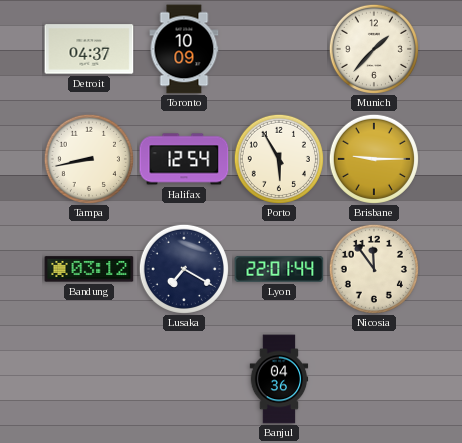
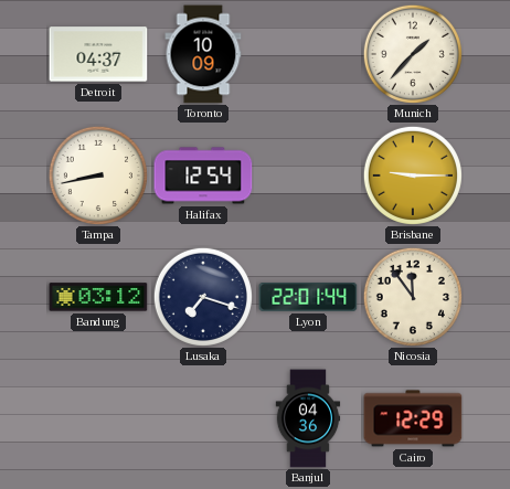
Porto: 5:55 -> none (279, 159)
Lusaka: 7:20 -> 7:18 (203, 297)
Cairo: none -> 12:29 (413, 418)
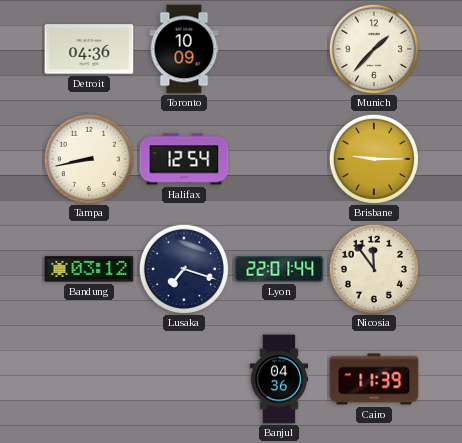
Detroit: 04:37 -> 04:36 (89, 49)
Cairo: 12:29 -> 11:39 (374, 379)
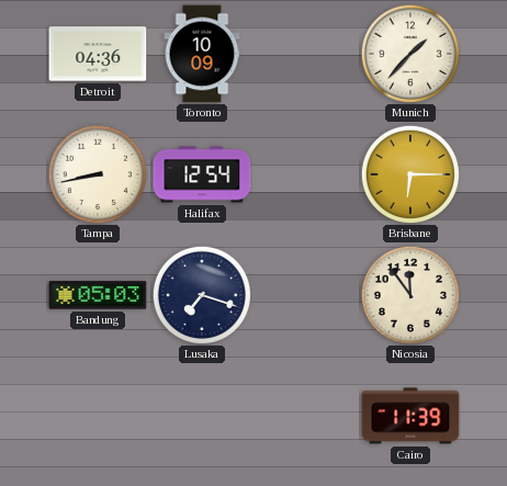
Brisbane: 9:15 -> 6:15 (410, 174)
Bandung: 03:12 -> 05:03 (98, 295)
Lyon: 22:01 -> none (279, 269)
Banjul: 04:36 -> none (279, 379)
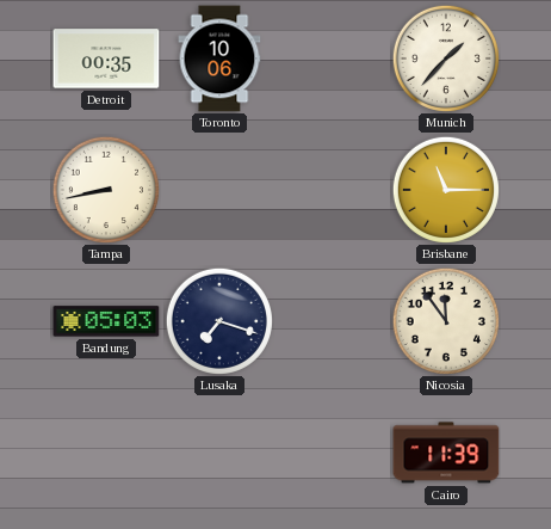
Detroit: 04:36 -> 00:35 (106, 59)
Toronto: 10:09 -> 10:06 (219, 59)
Halifax: 12:54 -> none (202, 174)
Brisbane: 6:15 -> 11:15 (446, 190)
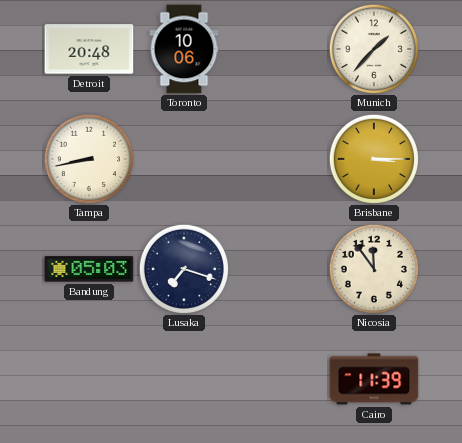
Detroit: 00:35 -> 20:48 (89, 49)
Brisbane: 11:15 -> 3:15 (374, 159)
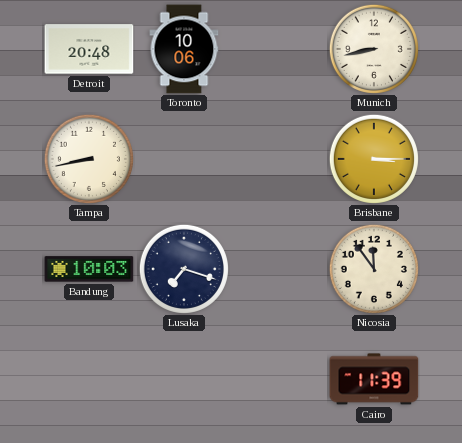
Munich: 1:37 -> 8:43 (374, 49)
Bandung: 05:03 -> 10:03 (89, 269)
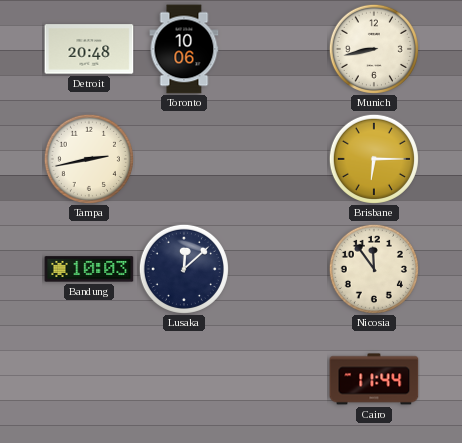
Tampa: 8:43 -> 2:43 (89, 159)
Brisbane: 3:15 -> 6:15 (374, 159)
Lusaka: 7:18 -> 12:08 (184, 269)
Cairo: 11:39 -> 11:44 (374, 379)
